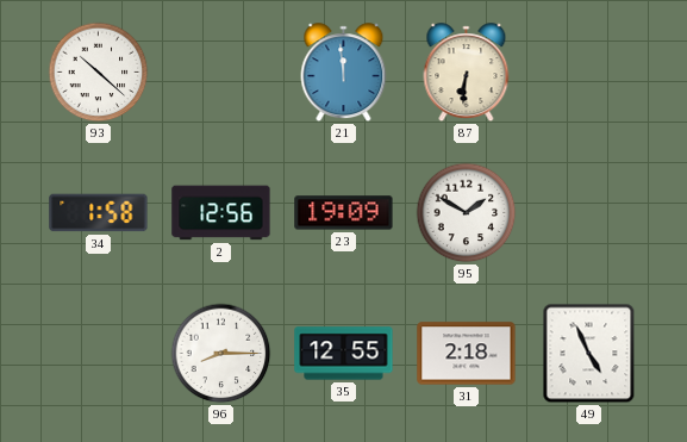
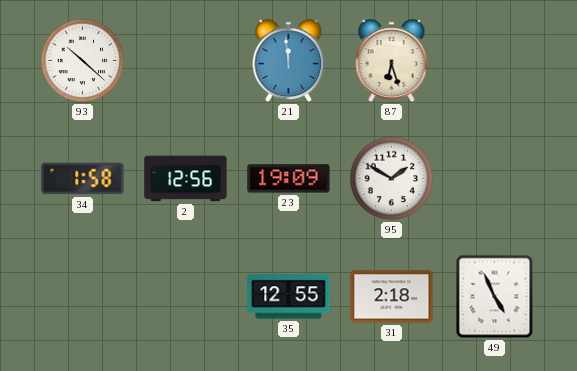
87: 6:31 -> 6:27 (392, 61)
96: 8:15 -> none (221, 354)
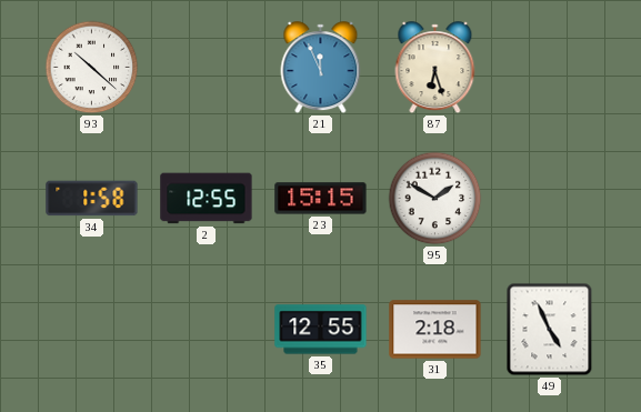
21: 11:59 -> 11:56 (321, 68)
2: 12:56 -> 12:55 (207, 199)
23: 19:09 -> 15:15 (321, 199)
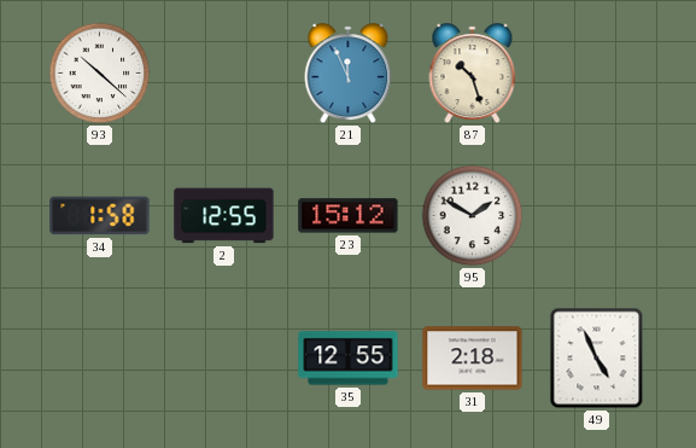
87: 6:27 -> 10:27 (473, 74)
23: 15:15 -> 15:12 (349, 216)
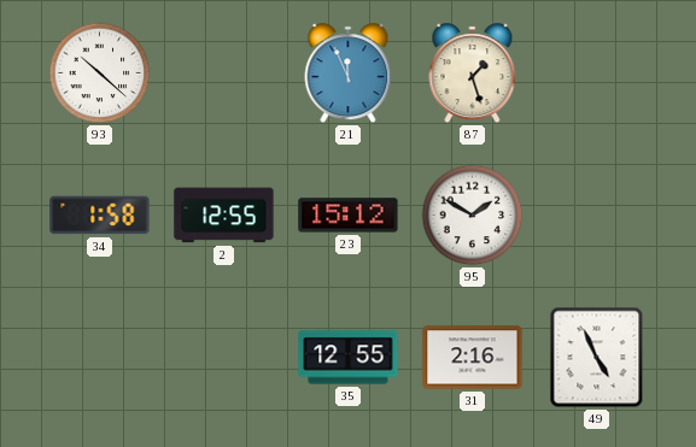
87: 10:27 -> 1:27 (473, 73)
31: 2:18 -> 2:16 (473, 358)
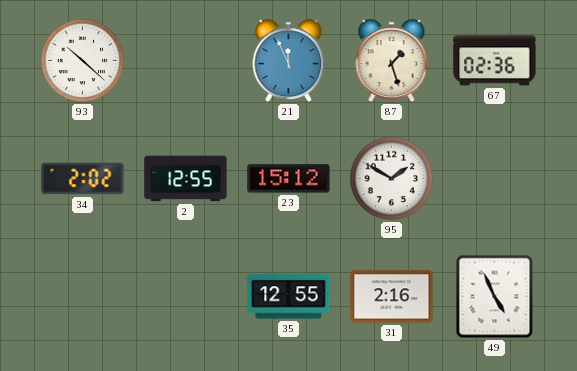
67: none -> 02:36 (495, 61)
34: 1:58 -> 2:02 (83, 179)
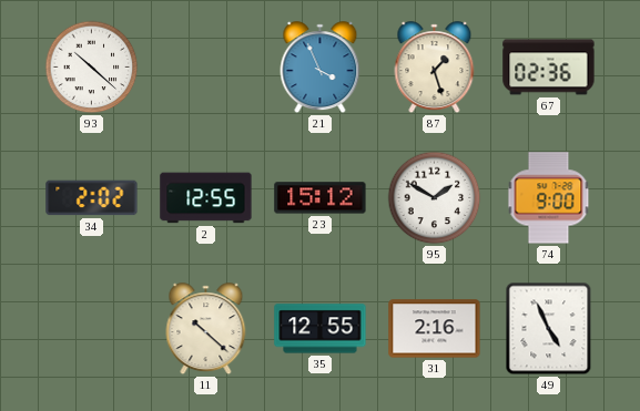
21: 11:56 -> 3:56 (321, 68)
74: none -> 9:00 (549, 198)
11: none -> 10:22 (206, 329)
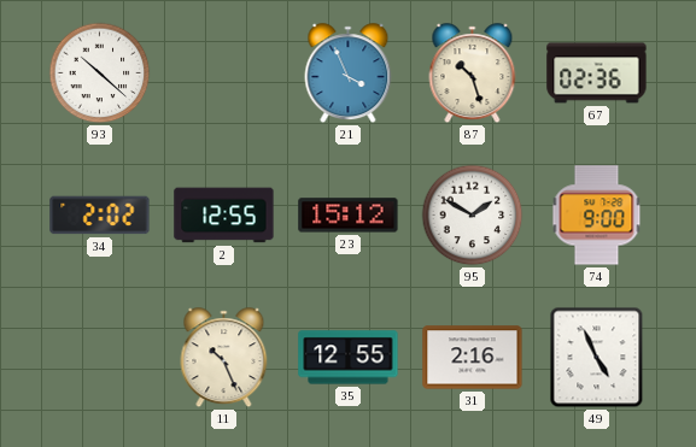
87: 1:27 -> 10:27 (473, 73)
11: 10:22 -> 10:26 (224, 358)
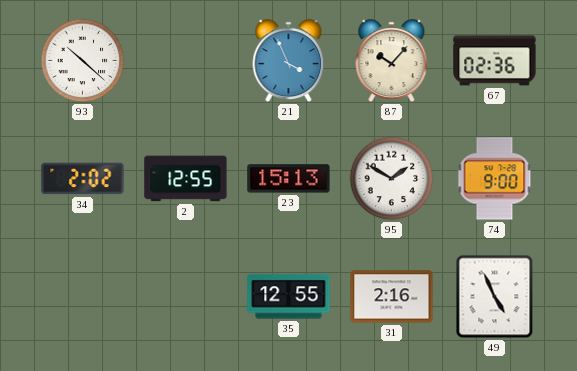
87: 10:27 -> 10:07 (392, 61)
23: 15:12 -> 15:13 (289, 179)
11: 10:26 -> none (224, 358)
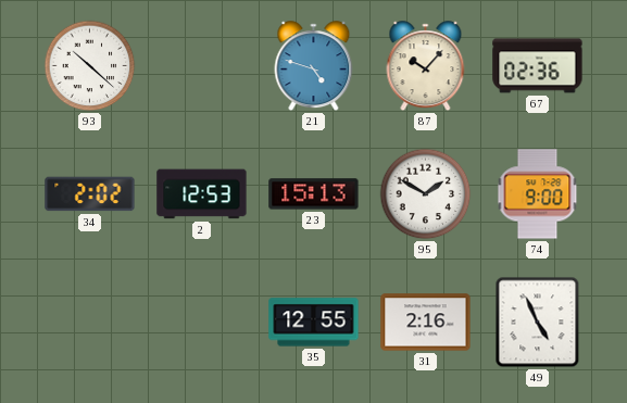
21: 3:56 -> 4:48 (314, 66)
2: 12:55 -> 12:53 (202, 194)
